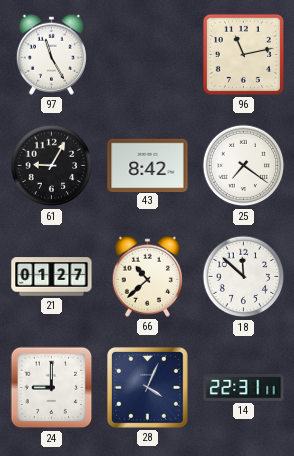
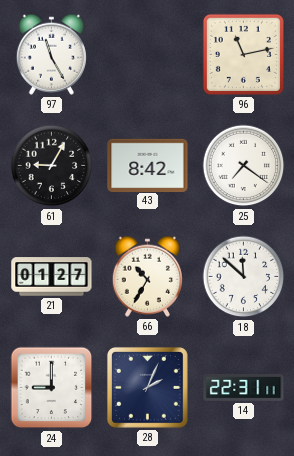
66: 10:38 -> 10:35 (147, 276)
28: 4:04 -> 2:04 (147, 387)
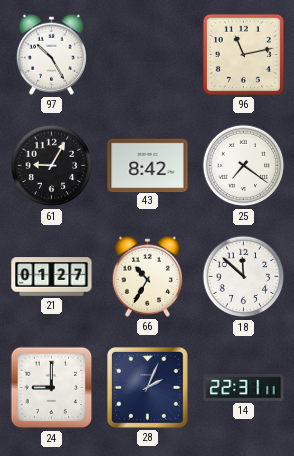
97: 11:25 -> 10:25 (51, 54)
